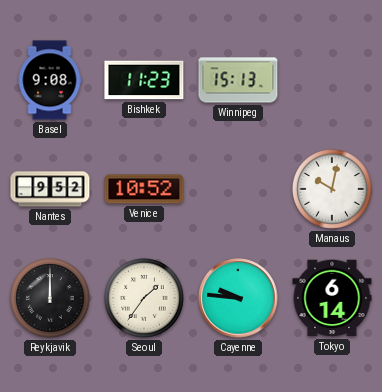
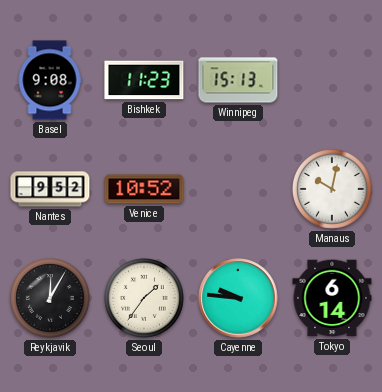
Reykjavik: 12:00 -> 12:05 (50, 298)
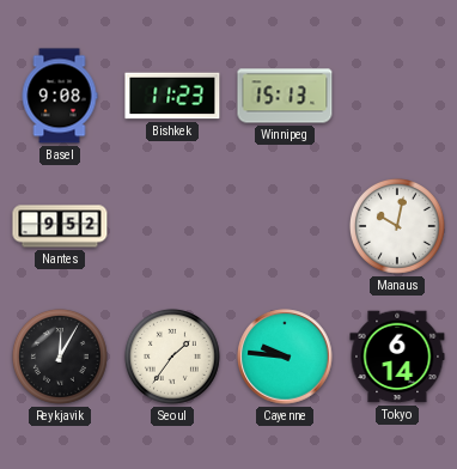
Venice: 10:52 -> none (144, 189)
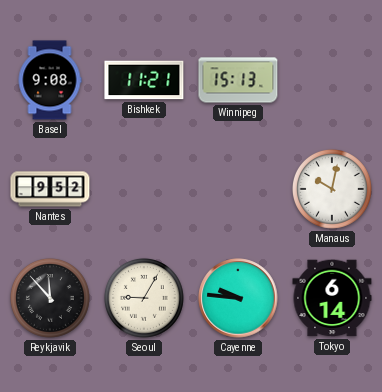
Bishkek: 11:23 -> 11:21 (144, 80)
Reykjavik: 12:05 -> 11:53 (50, 298)
Seoul: 1:36 -> 9:05 (144, 298)
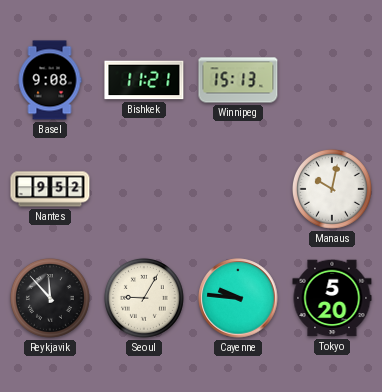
Tokyo: 6:14 -> 5:20 (332, 298)
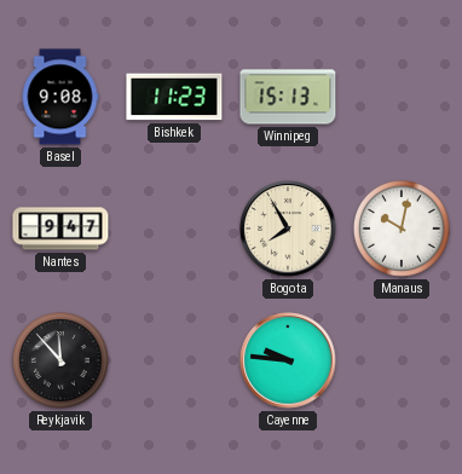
Bishkek: 11:21 -> 11:23 (174, 97)
Nantes: 9:52 -> 9:47 (60, 229)
Bogota: none -> 7:55 (288, 229)
Seoul: 9:05 -> none (144, 298)
Tokyo: 5:20 -> none (332, 298)
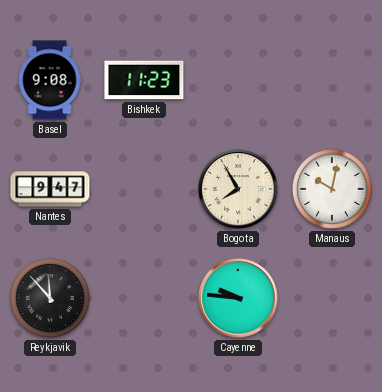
Winnipeg: 15:13 -> none (288, 97)
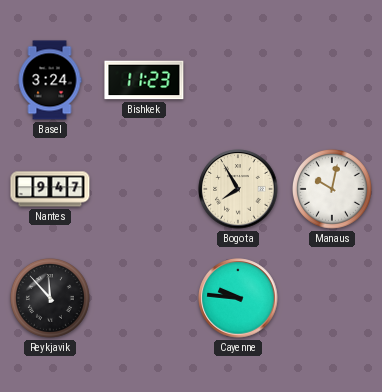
Basel: 9:08 -> 3:24 (50, 80)
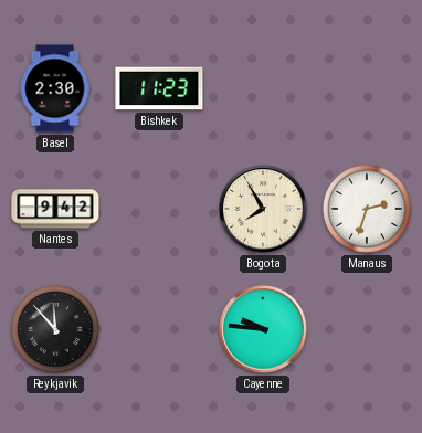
Basel: 3:24 -> 2:30 (55, 88)
Nantes: 9:47 -> 9:42 (55, 209)
Manaus: 10:02 -> 2:33 (367, 209)
